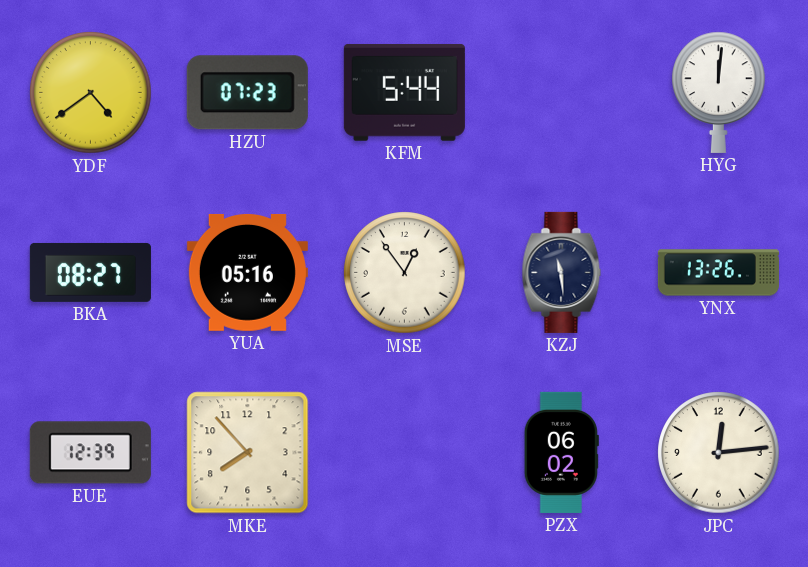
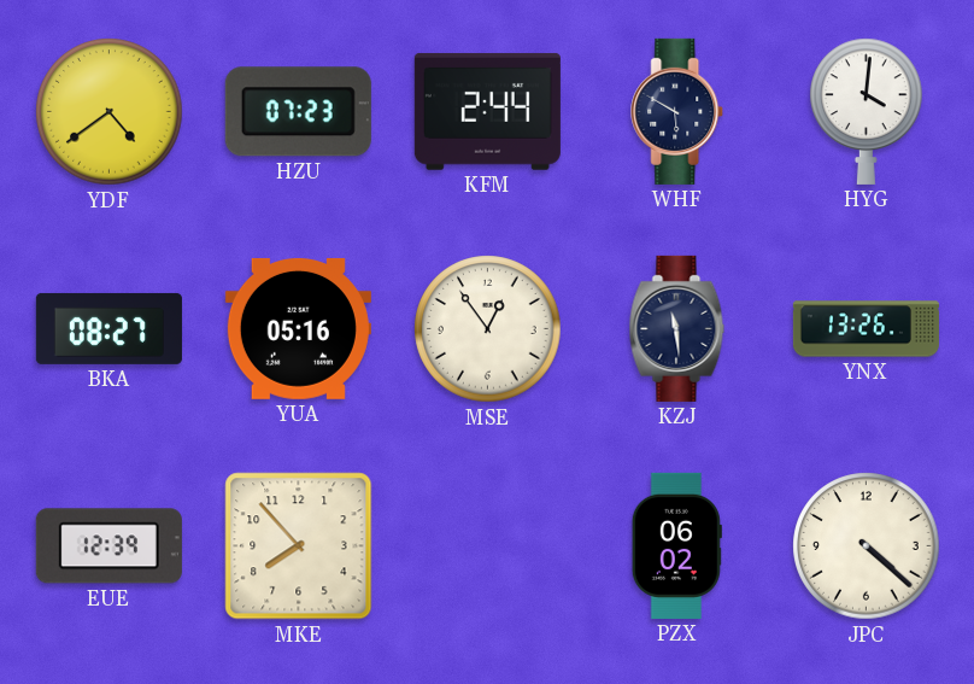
KFM: 5:44 -> 2:44 (487, 111)
WHF: none -> 5:50 (677, 111)
HYG: 12:01 -> 4:01 (867, 111)
JPC: 12:14 -> 4:22 (867, 546)
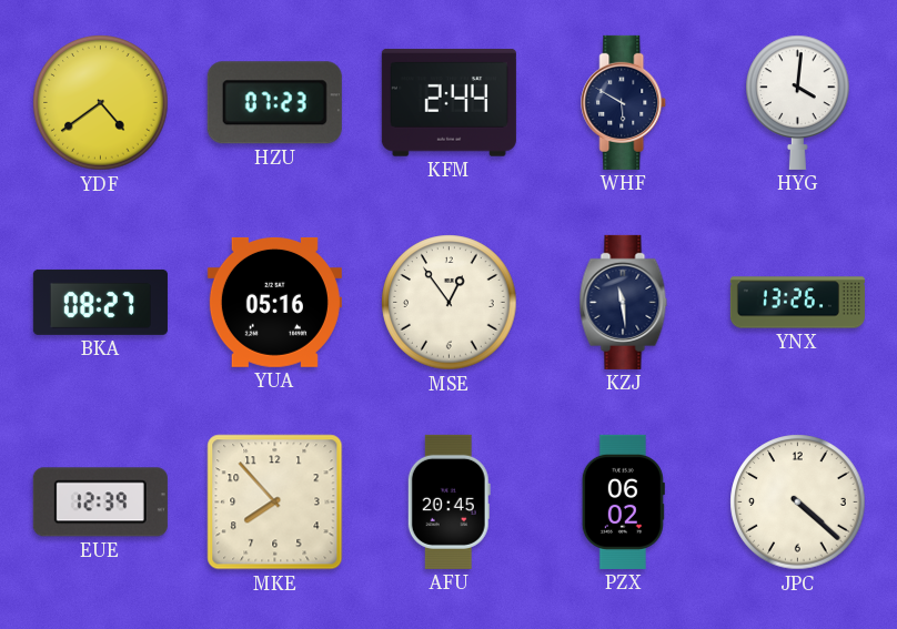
AFU: none -> 20:45 (448, 501)
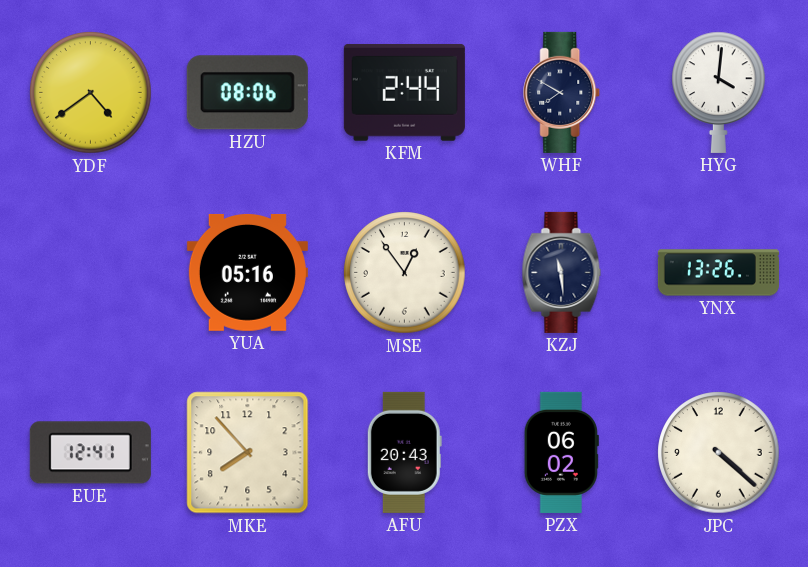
HZU: 07:23 -> 08:06 (247, 93)
WHF: 5:50 -> 7:50 (562, 92)
BKA: 08:27 -> none (100, 302)
EUE: 12:39 -> 12:41 (90, 453)
AFU: 20:45 -> 20:43 (404, 452)
